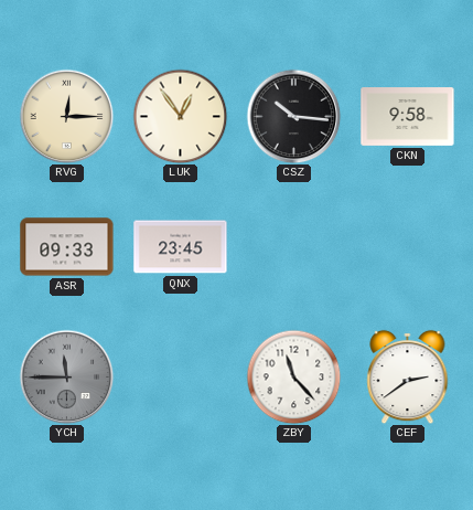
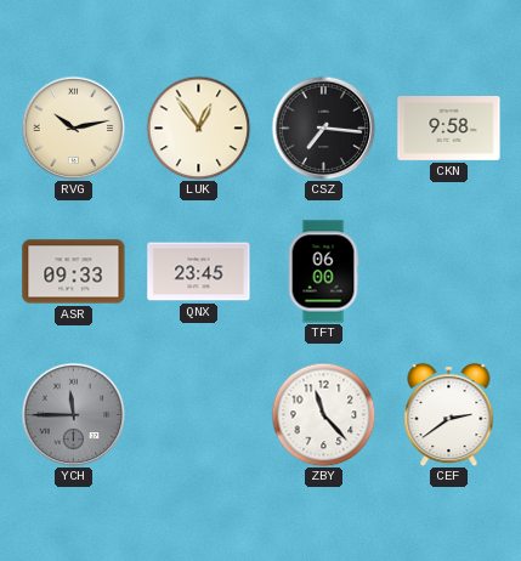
RVG: 12:15 -> 10:13 (73, 127)
CSZ: 10:16 -> 7:16 (323, 127)
TFT: none -> 06:00 (323, 272)
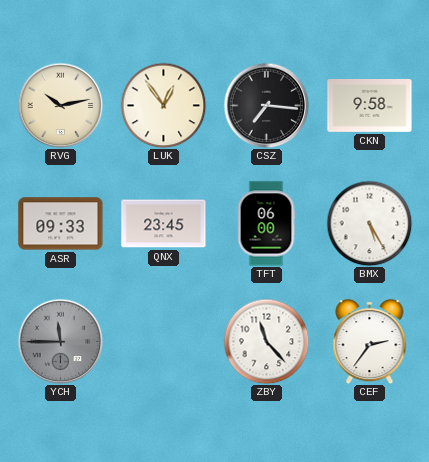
BMX: none -> 5:25 (369, 223)
CEF: 2:39 -> 2:36 (370, 341)
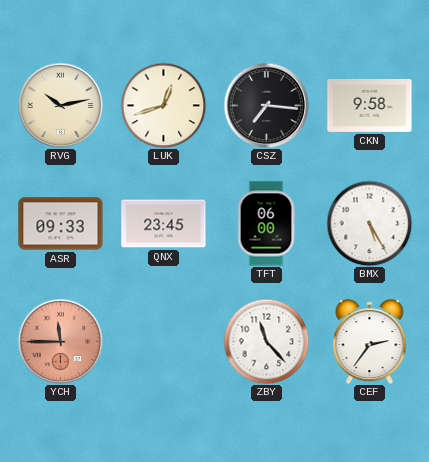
LUK: 12:54 -> 12:42 (163, 105)
YCH dial: grey -> salmon (60, 341)
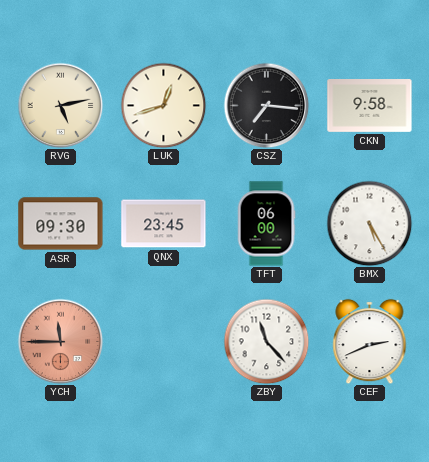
RVG: 10:13 -> 5:13 (60, 105)
ASR: 09:33 -> 09:30 (61, 224)
CEF: 2:36 -> 2:41 (370, 341)
